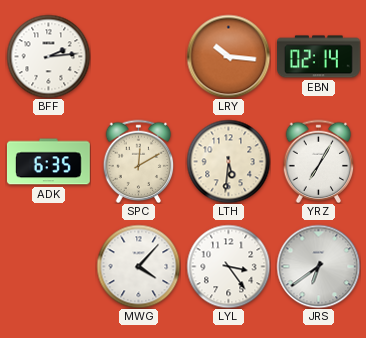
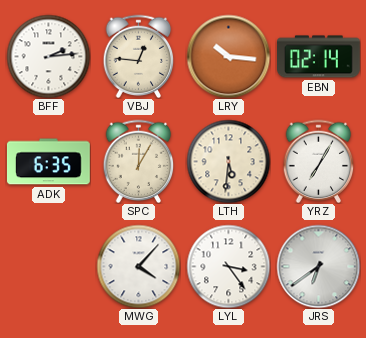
VBJ: none -> 12:46 (139, 56)
SPC: 12:10 -> 12:05 (139, 161)
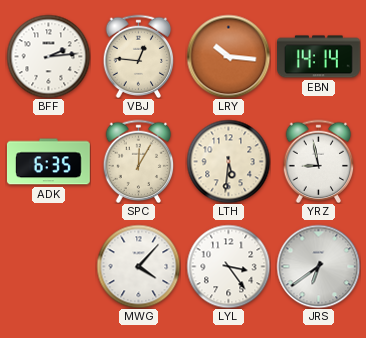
EBN: 02:14 -> 14:14 (319, 57)
YRZ: 7:05 -> 8:58 (319, 161)
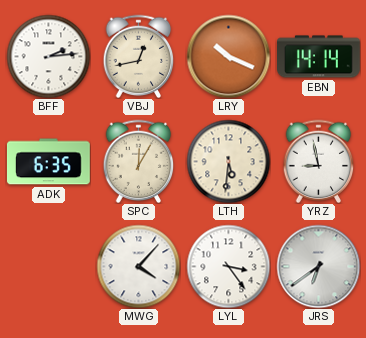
VBJ: 12:46 -> 12:43 (139, 56)
LRY: 10:16 -> 10:19 (228, 56)
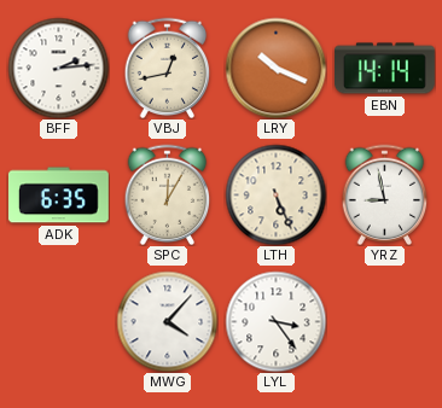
LTH: 5:31 -> 5:26 (275, 194)
JRS: 6:39 -> none (318, 266)
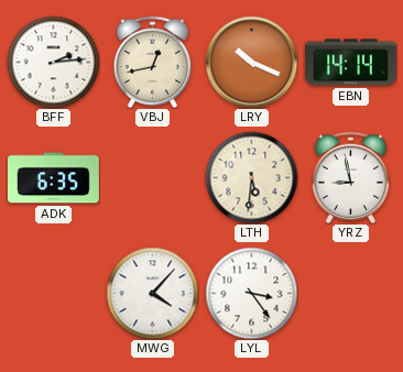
SPC: 12:05 -> none (168, 194)
LTH: 5:26 -> 5:31 (251, 177)
